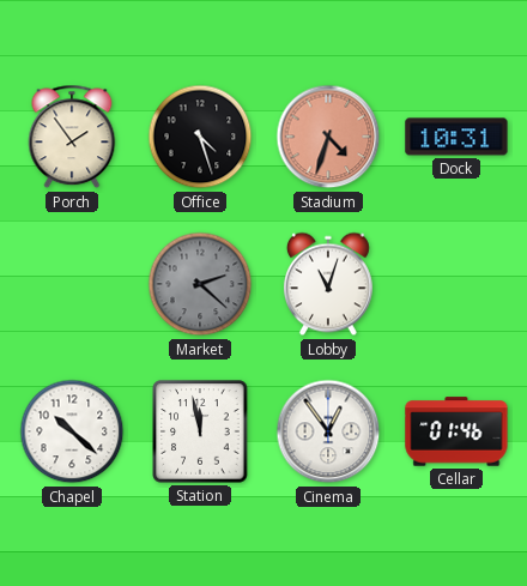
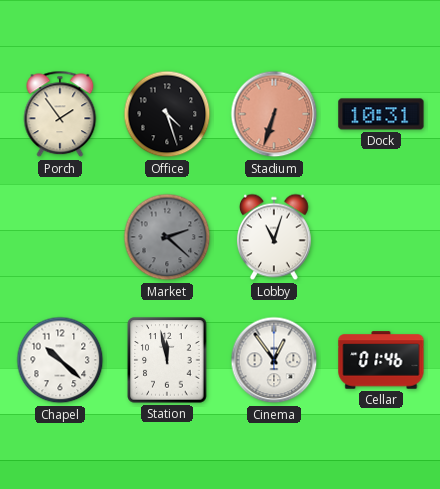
Stadium: 4:33 -> 6:33 (274, 114)
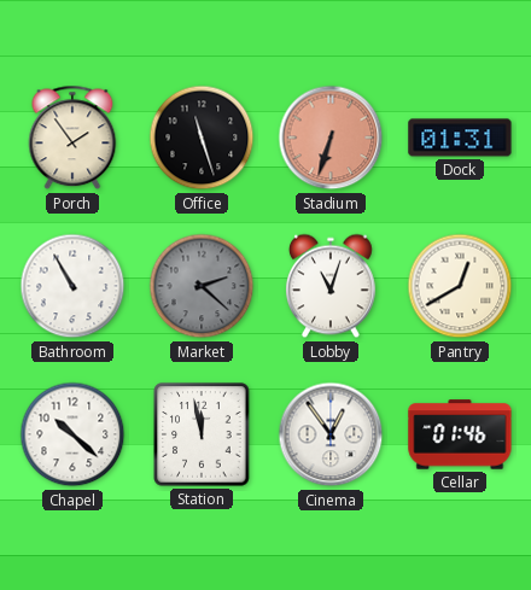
Office: 4:27 -> 11:27 (202, 138)
Dock: 10:31 -> 01:31 (460, 138)
Bathroom: none -> 10:55 (72, 286)
Pantry: none -> 12:40 (460, 286)
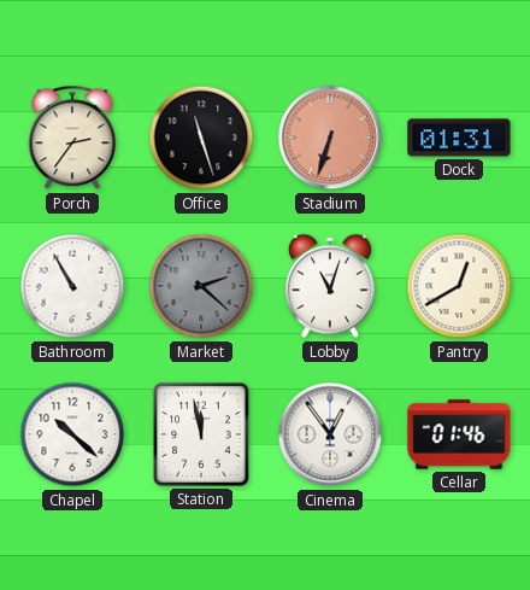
Porch: 1:54 -> 2:36 (72, 138)
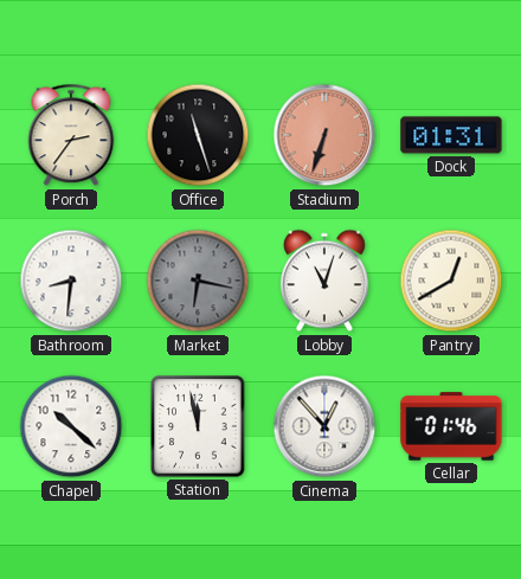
Bathroom: 10:55 -> 8:31 (71, 281)
Market: 2:22 -> 6:17 (198, 281)
Cinema: 12:54 -> 12:53 (324, 426)
